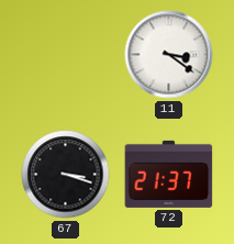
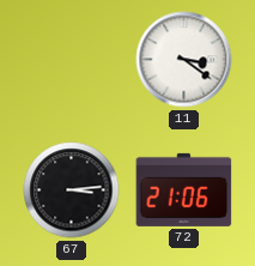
67: 3:18 -> 3:14 (72, 191)
72: 21:37 -> 21:06 (184, 189)
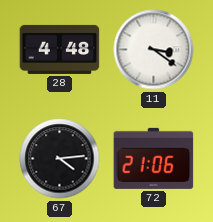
28: none -> 4:48 (60, 49)
67: 3:14 -> 4:14 (60, 159)
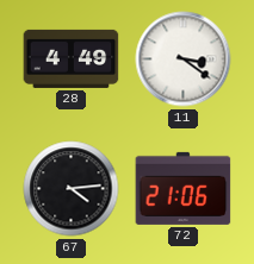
28: 4:48 -> 4:49 (72, 58)
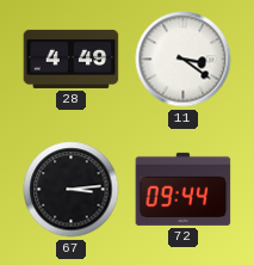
67: 4:14 -> 3:14 (72, 190)
72: 21:06 -> 09:44 (184, 189)
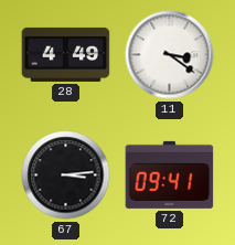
72: 09:44 -> 09:41 (170, 174)
